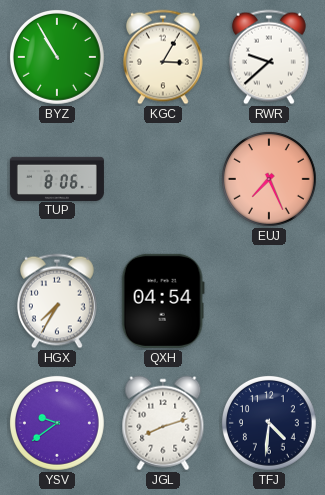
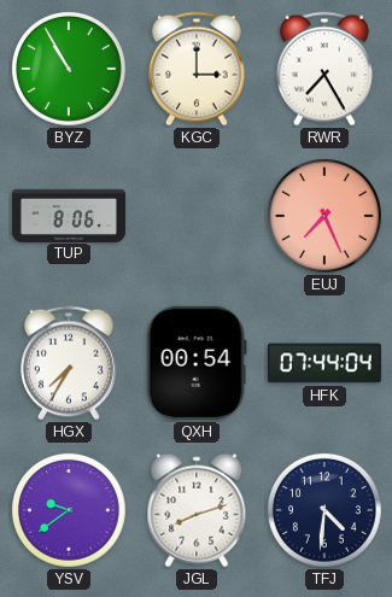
KGC: 3:05 -> 3:00 (197, 69)
RWR: 9:38 -> 7:25 (324, 69)
QXH: 04:54 -> 00:54 (197, 363)
HFK: none -> 07:44 (324, 363)
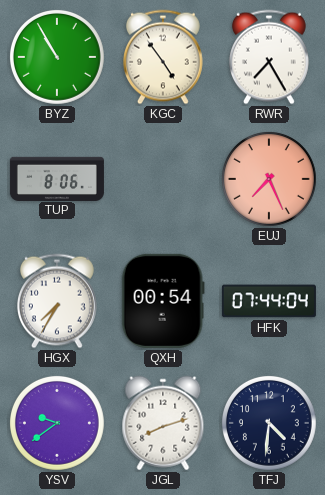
KGC: 3:00 -> 4:54 (163, 57)
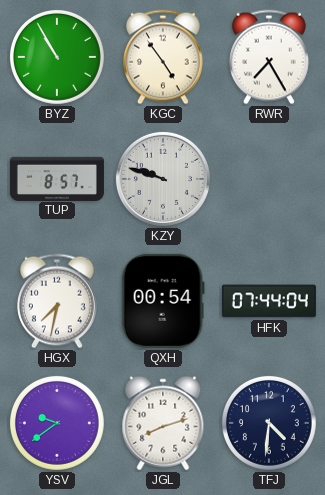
TUP: 8:06 -> 8:57 (57, 178)
KZY: none -> 9:48 (163, 179)
EUJ: 7:26 -> none (269, 179)
HGX: 7:35 -> 7:32 (57, 301)
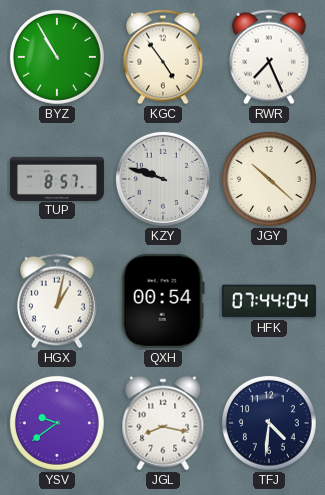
RWR: 7:25 -> 7:26 (269, 57)
JGY: none -> 10:22 (269, 179)
HGX: 7:32 -> 1:02 (57, 301)
JGL: 8:12 -> 8:17 (163, 423)
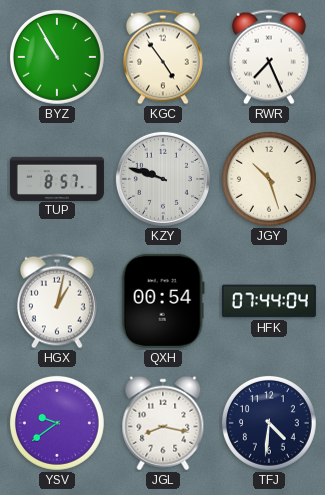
JGY: 10:22 -> 10:27 (269, 179)
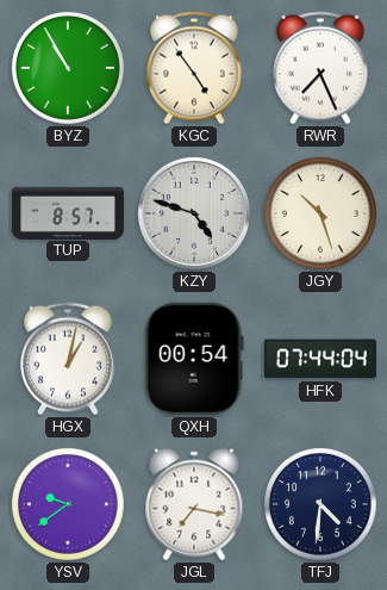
KZY: 9:48 -> 4:48 (194, 213)
JGL: 8:17 -> 7:17 (194, 504)
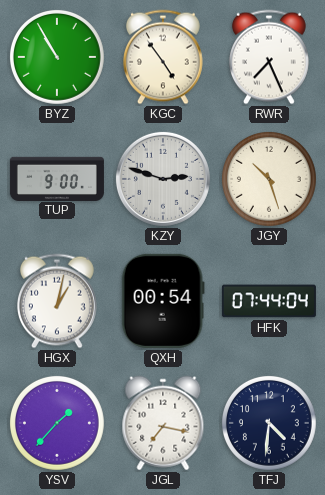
TUP: 8:57 -> 9:00 (57, 178)
KZY: 4:48 -> 2:48 (163, 179)
YSV: 9:39 -> 1:37 (57, 423)
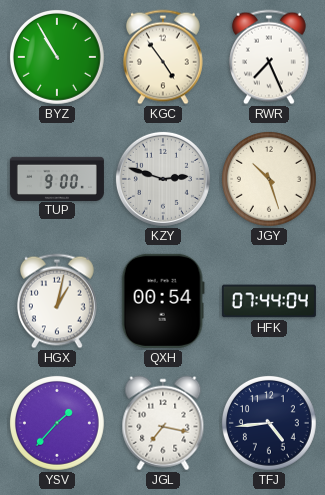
TFJ: 4:31 -> 4:44 (269, 423)
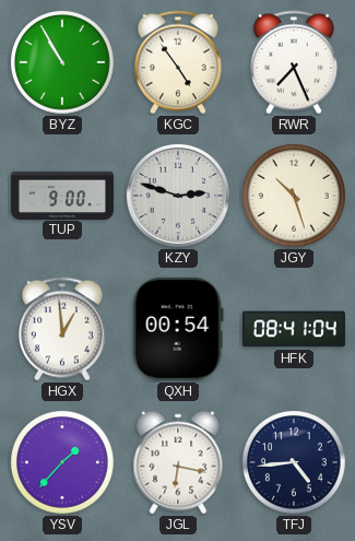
HGX: 1:02 -> 12:59 (62, 329)
HFK: 07:44 -> 08:41 (294, 329)
JGL: 7:17 -> 6:17 (178, 462)
